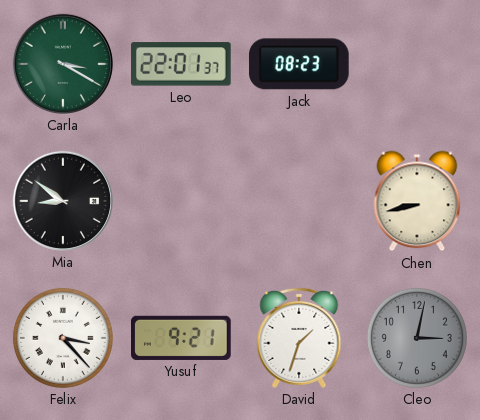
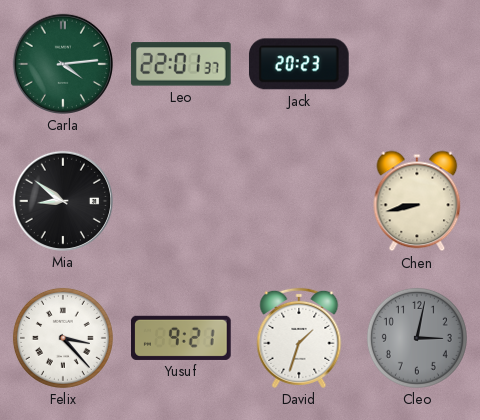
Carla: 3:20 -> 4:14 (63, 64)
Jack: 08:23 -> 20:23 (299, 64)
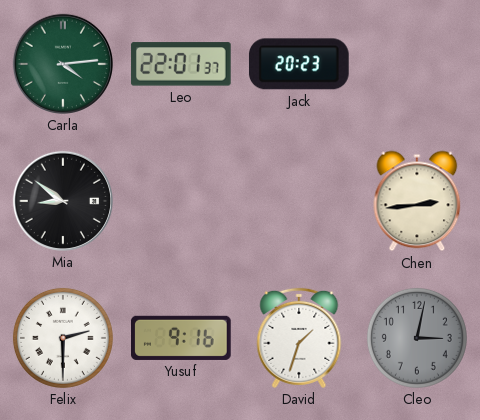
Chen: 8:43 -> 2:44 (417, 201)
Felix: 3:23 -> 2:30 (63, 338)
Yusuf: 9:21 -> 9:16 (182, 338)
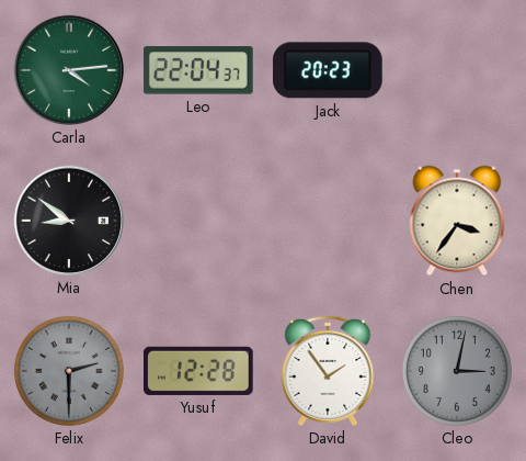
Leo: 22:01 -> 22:04 (198, 70)
Chen: 2:44 -> 3:36 (457, 221)
Felix dial: white -> grey (69, 371)
Yusuf: 9:16 -> 12:28 (199, 371)
David: 1:33 -> 1:54 (328, 371)
